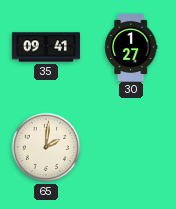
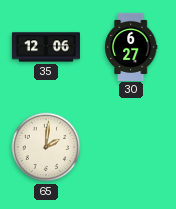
35: 09:41 -> 12:06 (46, 47)
30: 1:27 -> 6:27 (132, 46)
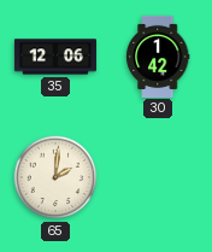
30: 6:27 -> 1:42 (159, 55)
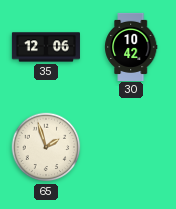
30: 1:42 -> 10:42 (132, 46)
65: 2:01 -> 1:57 (46, 147)
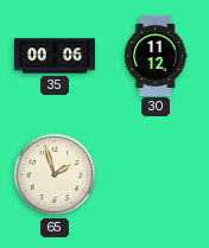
35: 12:06 -> 00:06 (55, 56)
30: 10:42 -> 11:12 (157, 55)
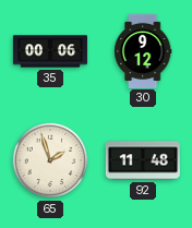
30: 11:12 -> 9:12 (144, 50)
92: none -> 11:48 (143, 160)
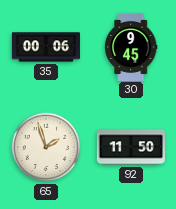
30: 9:12 -> 9:45 (132, 46)
92: 11:48 -> 11:50 (131, 147)
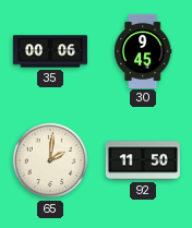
65: 1:57 -> 2:01 (50, 160)
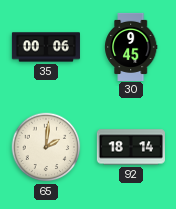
92: 11:50 -> 18:14 (131, 147)
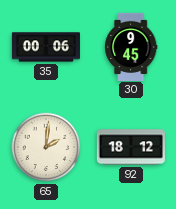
92: 18:14 -> 18:12 (131, 147)
